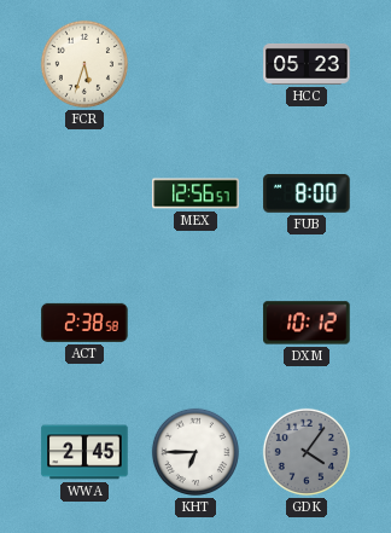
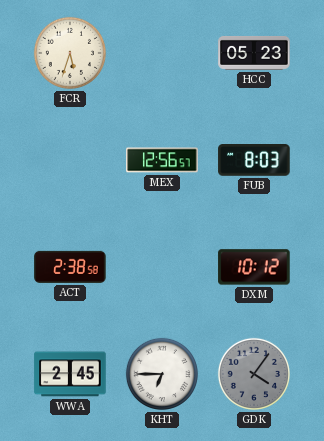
FUB: 8:00 -> 8:03 (254, 161)
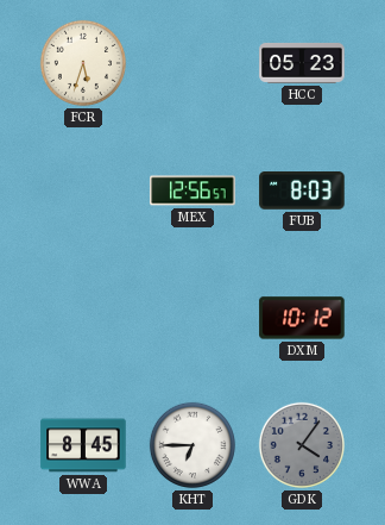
ACT: 2:38 -> none (70, 267)
WWA: 2:45 -> 8:45 (83, 445)
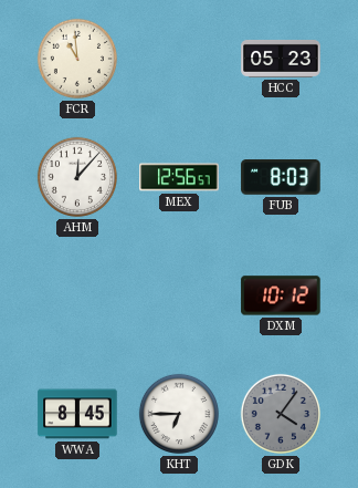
FCR: 5:33 -> 10:59 (77, 59)
AHM: none -> 12:07 (77, 177)
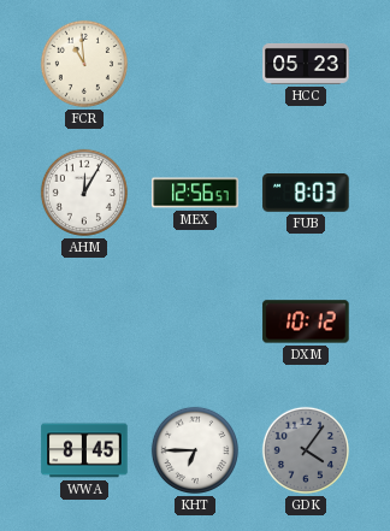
AHM: 12:07 -> 12:05 (84, 193)
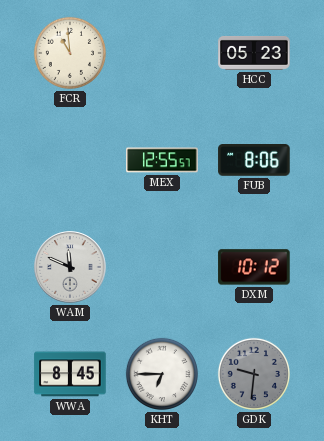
AHM: 12:05 -> none (84, 193)
MEX: 12:56 -> 12:55 (162, 160)
FUB: 8:03 -> 8:06 (254, 161)
WAM: none -> 11:49 (70, 267)
GDK: 4:06 -> 9:31 (254, 374)
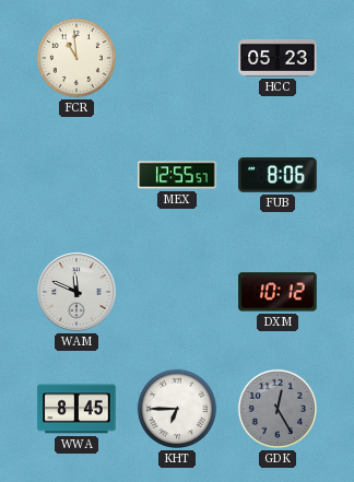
GDK: 9:31 -> 12:25 (278, 409)
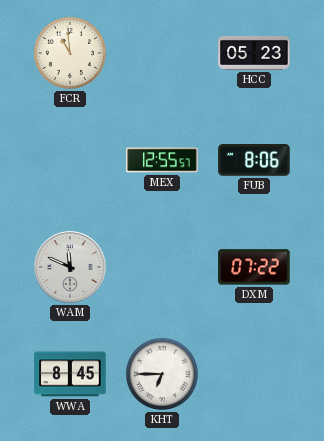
DXM: 10:12 -> 07:22 (254, 267)
GDK: 12:25 -> none (278, 409)
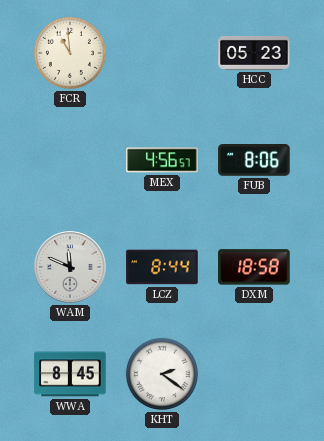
MEX: 12:55 -> 4:56 (162, 160)
LCZ: none -> 8:44 (162, 267)
DXM: 07:22 -> 18:58 (254, 267)
KHT: 6:45 -> 2:21 (162, 374)
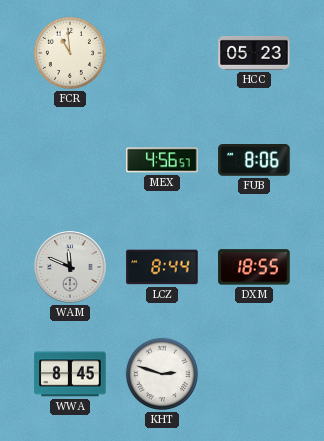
DXM: 18:58 -> 18:55 (254, 267)
KHT: 2:21 -> 2:48 (162, 374)
